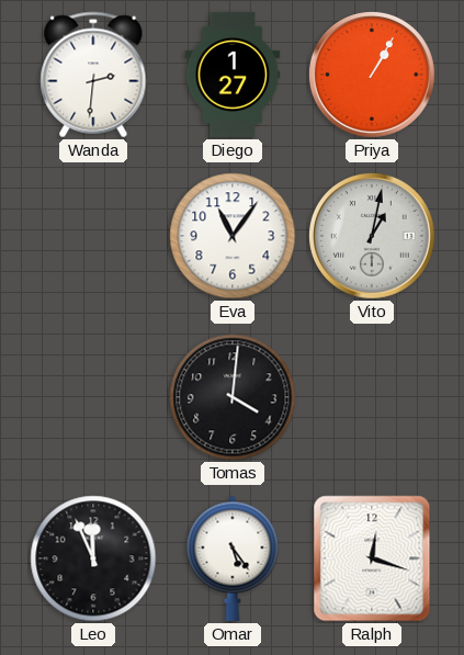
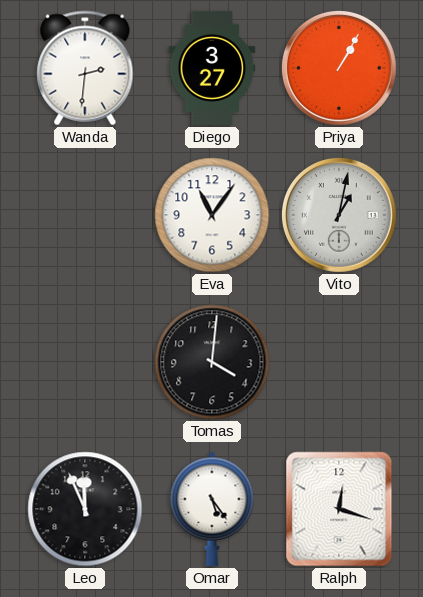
Diego: 1:27 -> 3:27 (212, 68)
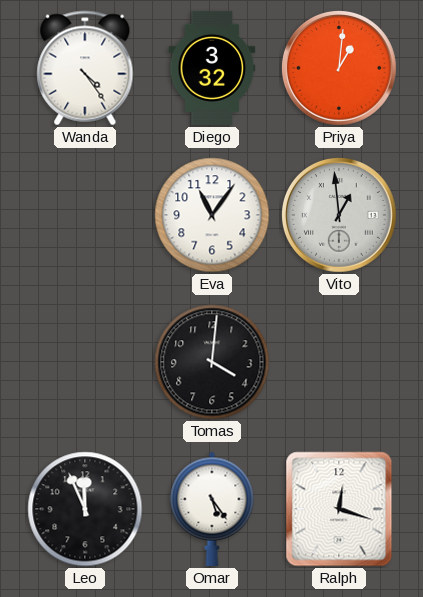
Wanda: 2:31 -> 4:24 (85, 68)
Diego: 3:27 -> 3:32 (212, 68)
Priya: 1:05 -> 1:01 (339, 68)
Vito: 1:02 -> 12:59 (339, 215)
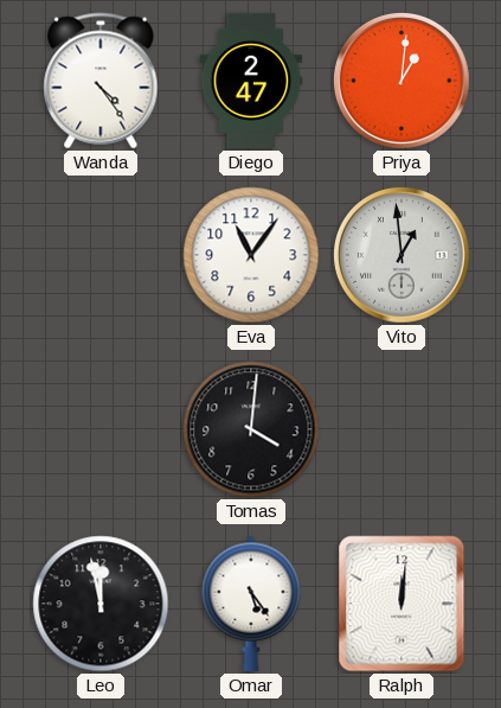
Diego: 3:32 -> 2:47 (251, 81)
Leo: 11:56 -> 11:58 (101, 604)
Ralph: 12:18 -> 12:01 (402, 604)
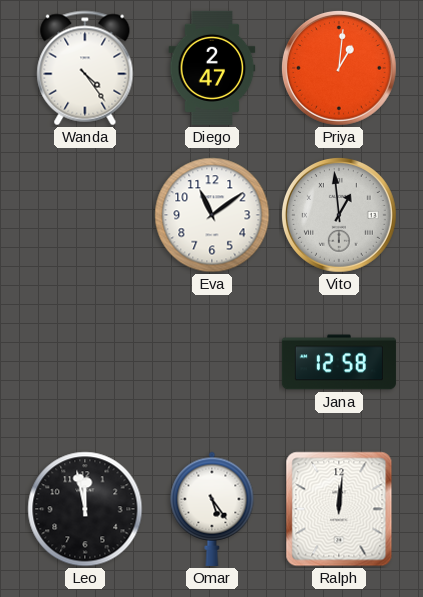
Eva: 11:06 -> 11:09 (212, 215)
Tomas: 4:01 -> none (251, 429)
Jana: none -> 12:58 (339, 362)
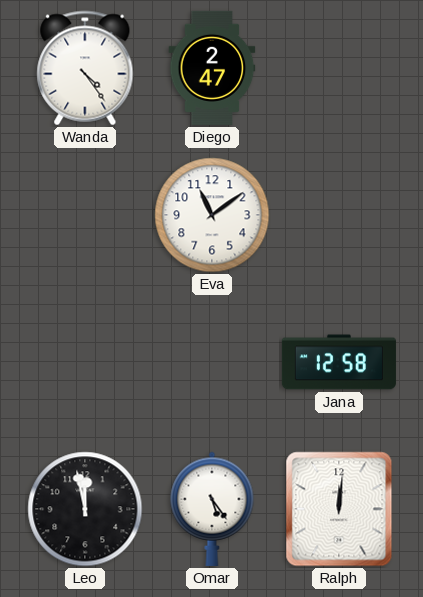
Priya: 1:01 -> none (339, 68)
Vito: 12:59 -> none (339, 215)
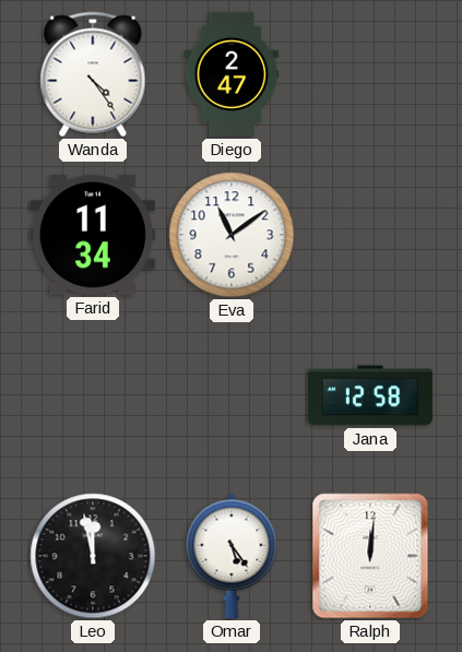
Farid: none -> 11:34 (93, 235)
